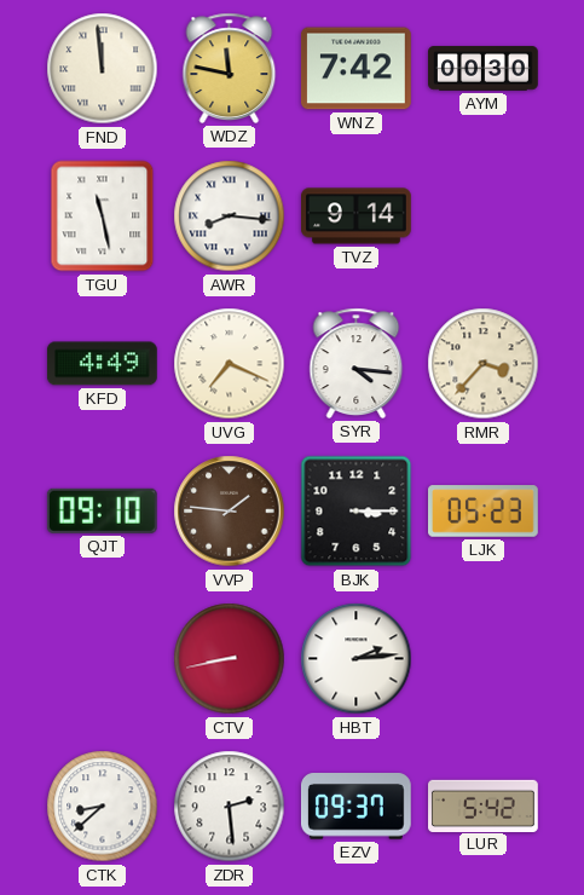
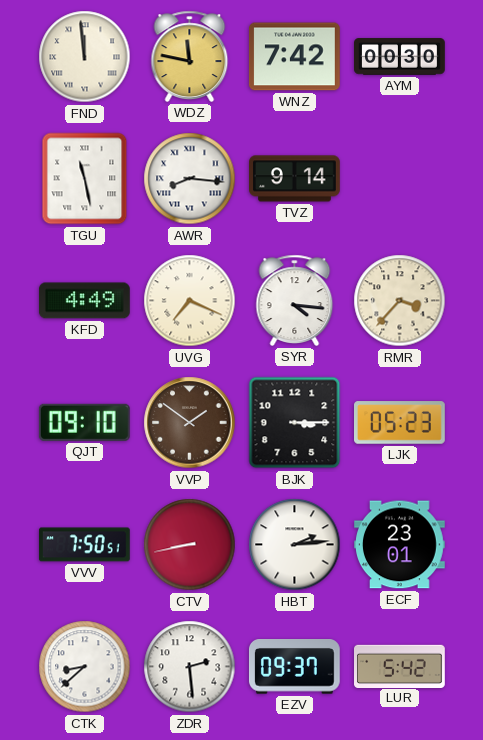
VVP: 1:46 -> 1:51 (190, 423)
VVV: none -> 7:50 (85, 545)
ECF: none -> 23:01 (400, 545)
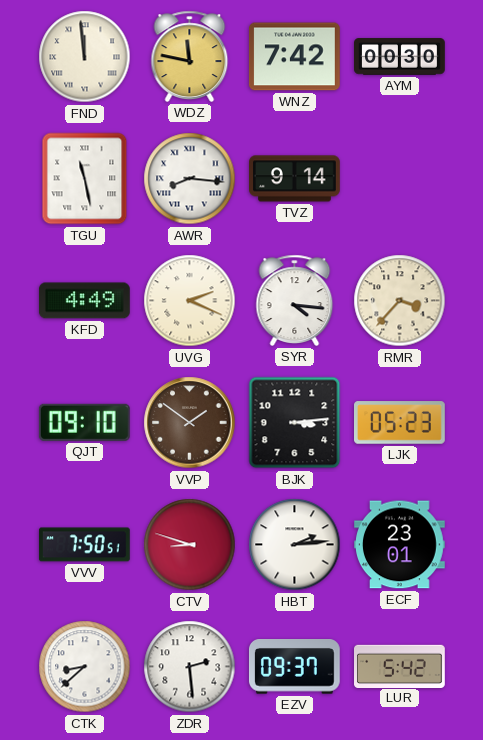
UVG: 7:19 -> 2:19 (190, 301)
BJK: 3:15 -> 3:14 (295, 423)
CTV: 8:43 -> 8:48 (190, 545)
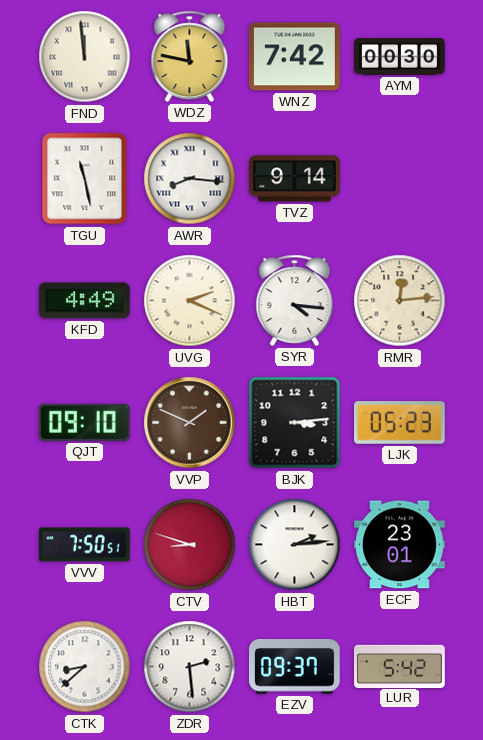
RMR: 3:37 -> 12:14 (400, 301)
VVP: 1:51 -> 1:49 (190, 423)
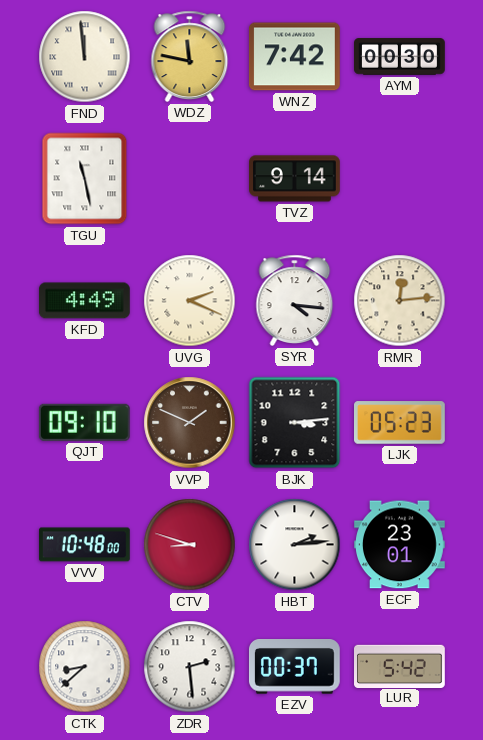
AWR: 8:16 -> none (190, 179)
VVV: 7:50 -> 10:48 (85, 545)
EZV: 09:37 -> 00:37 (294, 667)
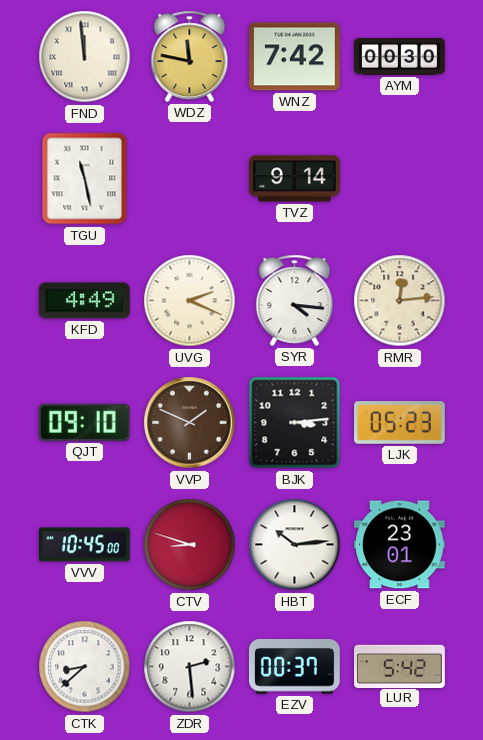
VVV: 10:48 -> 10:45 (85, 545)
HBT: 2:14 -> 10:14 (295, 545)
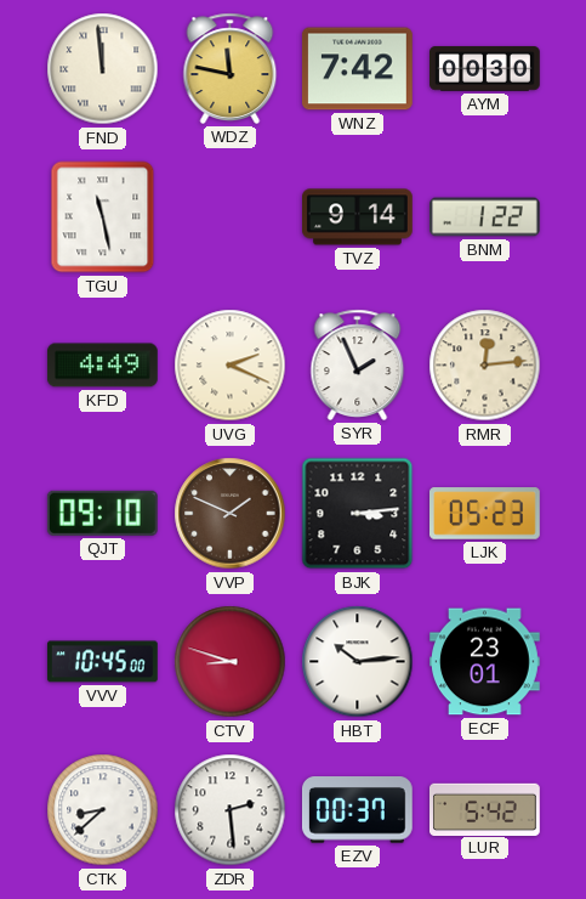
BNM: none -> 1:22 (485, 217)
SYR: 4:16 -> 1:56 (358, 364)
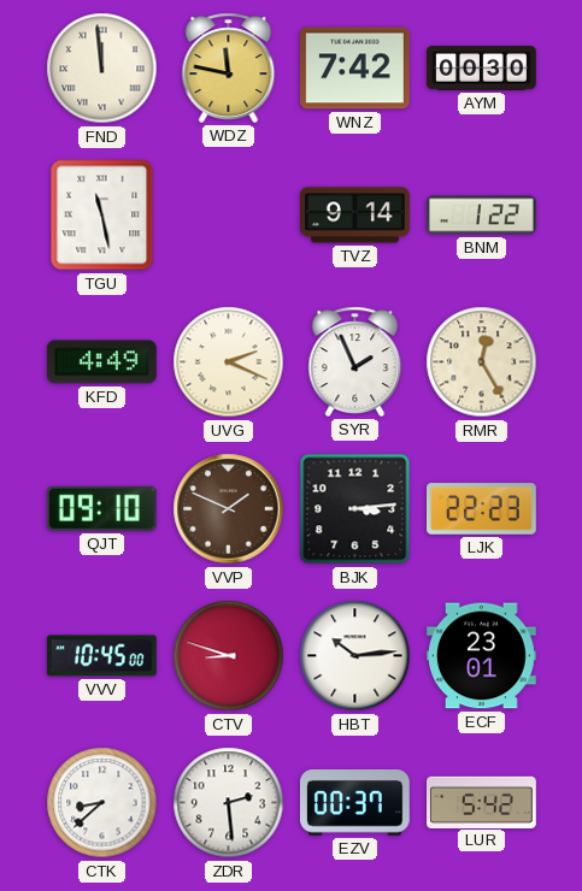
RMR: 12:14 -> 12:25 (482, 362)
LJK: 05:23 -> 22:23 (482, 509)
